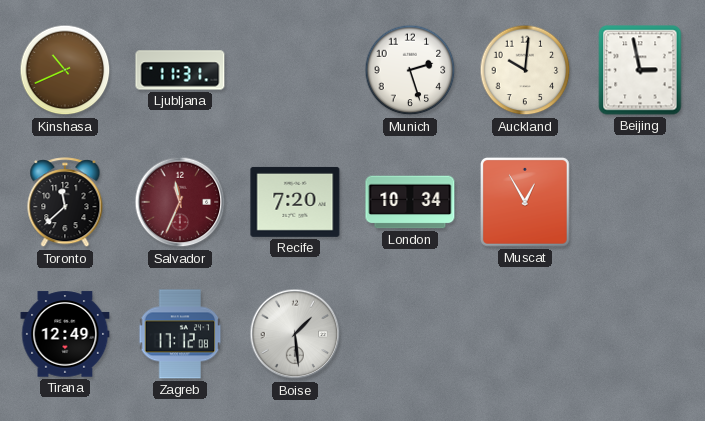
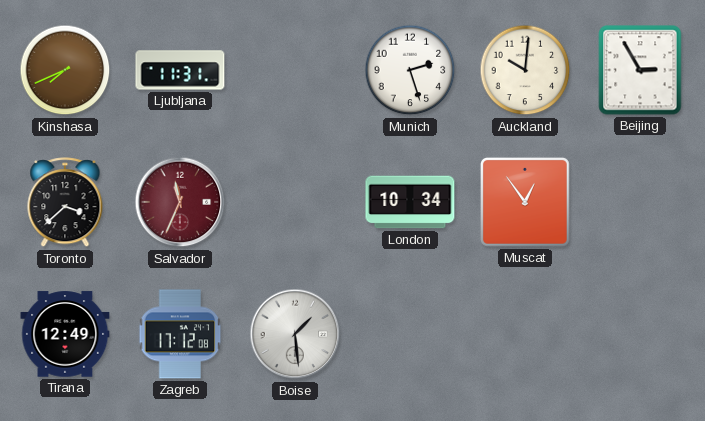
Kinshasa: 10:41 -> 7:41 (65, 70)
Beijing: 2:58 -> 2:55 (640, 70)
Toronto: 11:38 -> 3:38 (65, 203)
Recife: 7:20 -> none (295, 202)
Muscat: 12:55 -> 12:54 (525, 202)
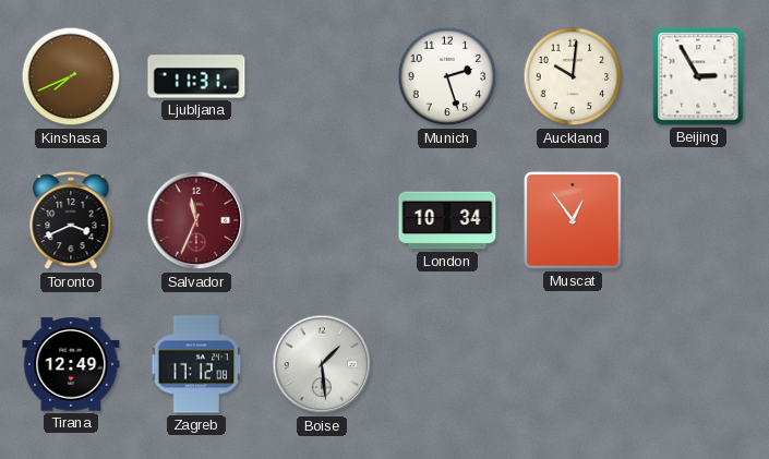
Toronto: 3:38 -> 3:41 (71, 221)
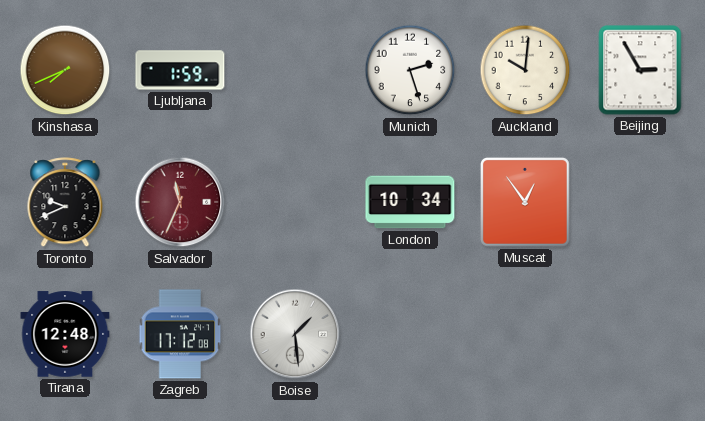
Ljubljana: 11:31 -> 1:59 (180, 70)
Toronto: 3:41 -> 9:41 (65, 203)
Tirana: 12:49 -> 12:48 (65, 334)
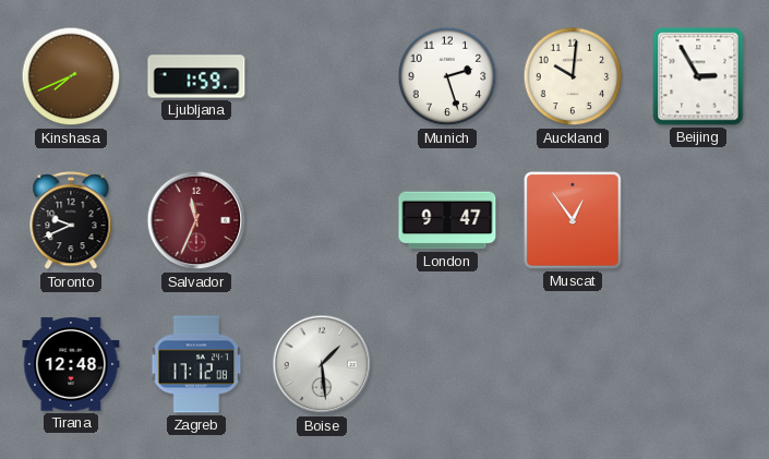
London: 10:34 -> 9:47 (447, 220)
